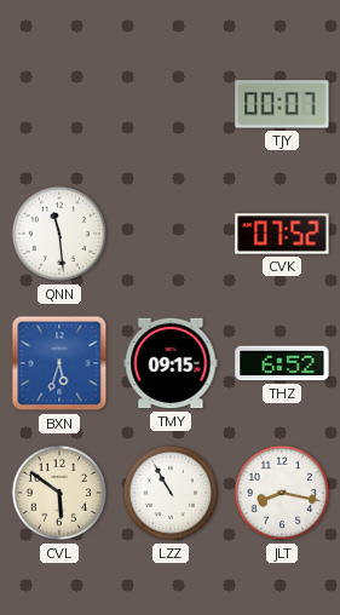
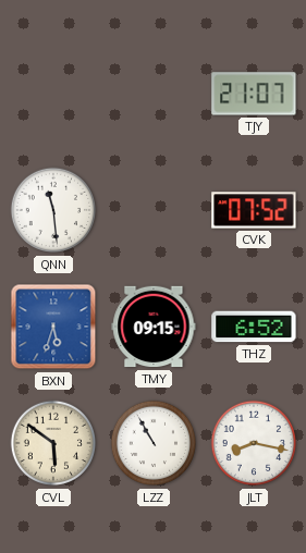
TJY: 00:07 -> 21:07 (254, 94)
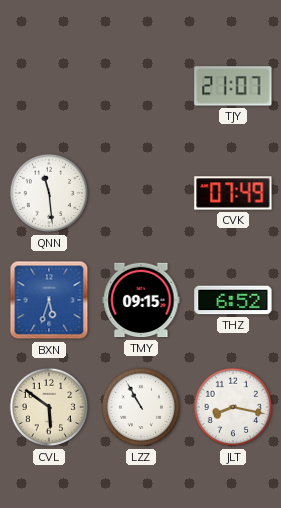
CVK: 07:52 -> 07:49 (233, 193)
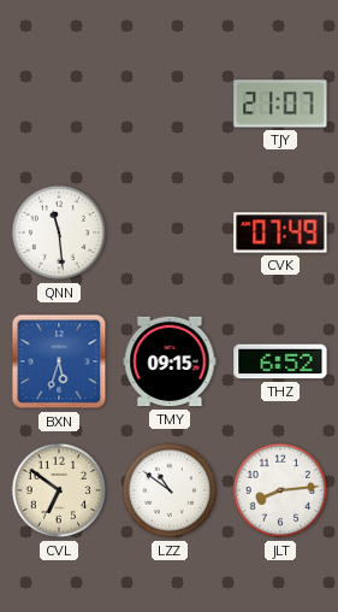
CVL: 5:51 -> 6:51 (59, 490)
LZZ: 10:55 -> 10:51 (170, 490)
JLT: 8:17 -> 8:14 (280, 490)
